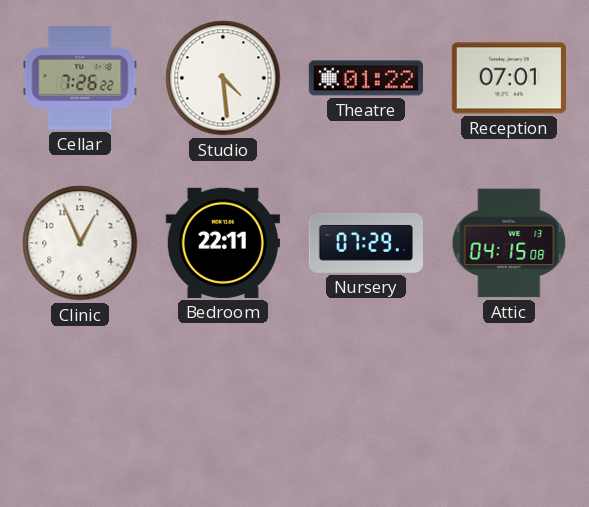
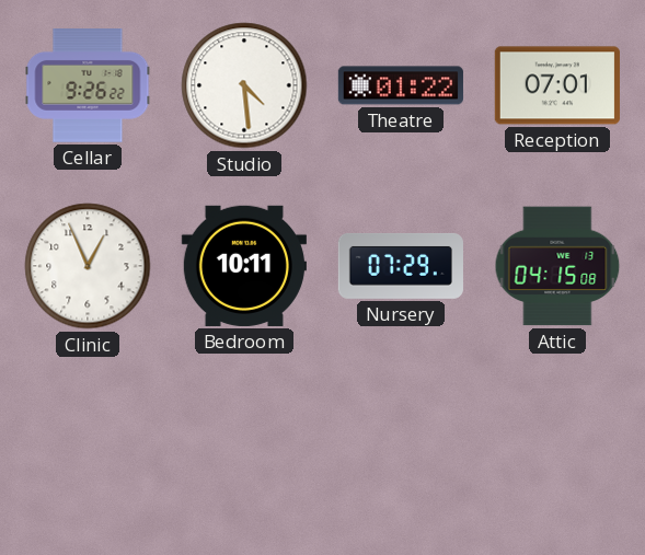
Cellar: 7:26 -> 9:26 (88, 86)
Bedroom: 22:11 -> 10:11 (244, 266)
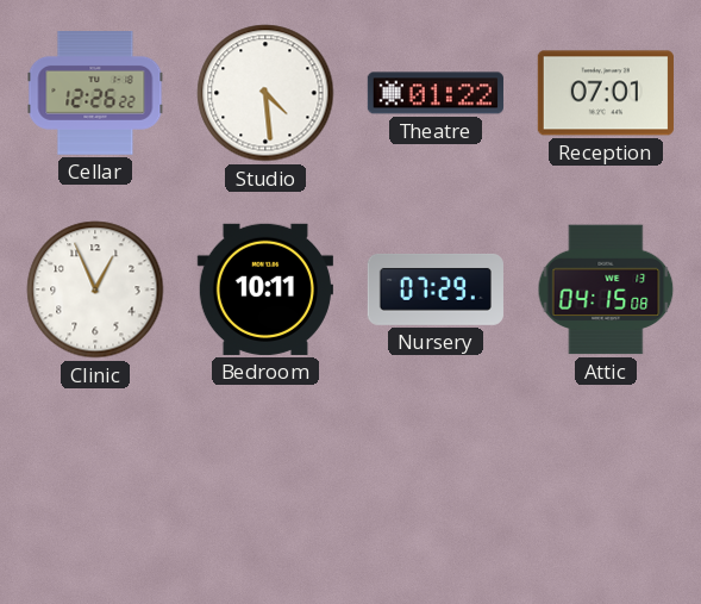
Cellar: 9:26 -> 12:26 (95, 94)
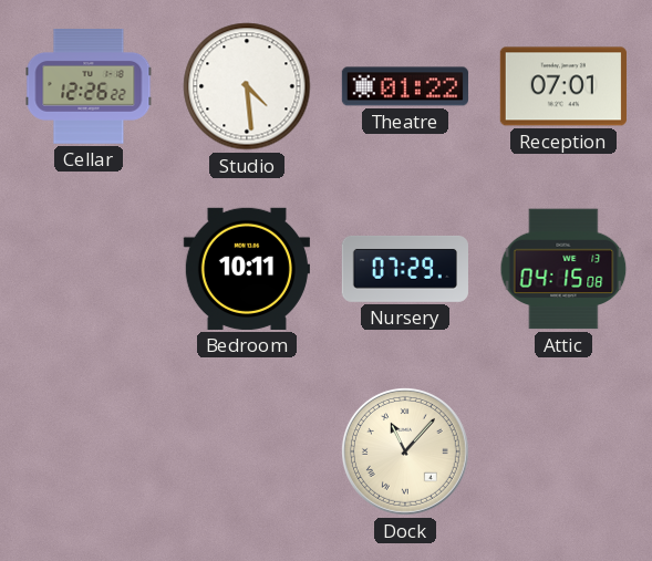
Clinic: 12:56 -> none (95, 289)
Dock: none -> 11:07 (405, 451)
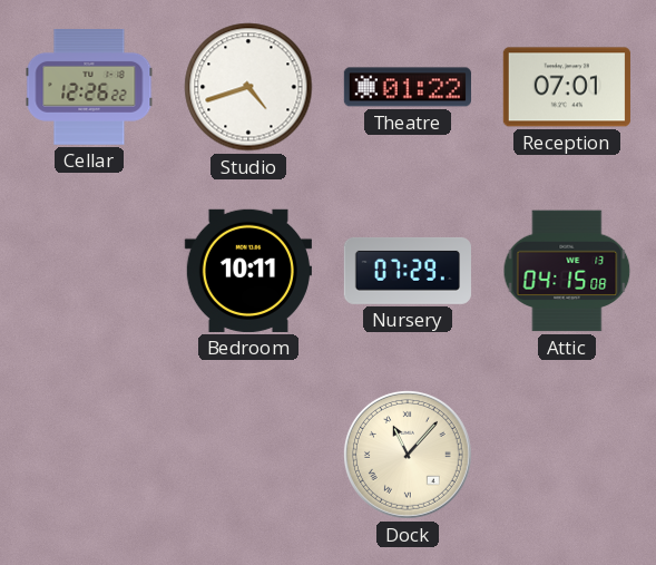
Studio: 4:29 -> 4:42 (248, 87)
